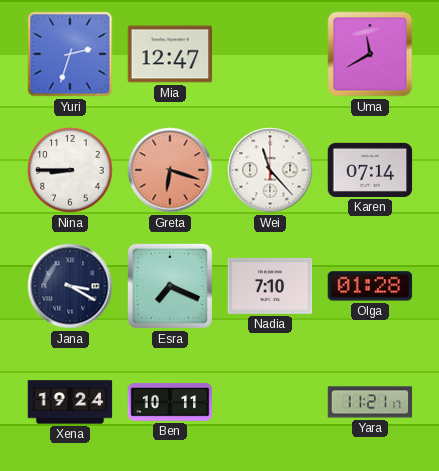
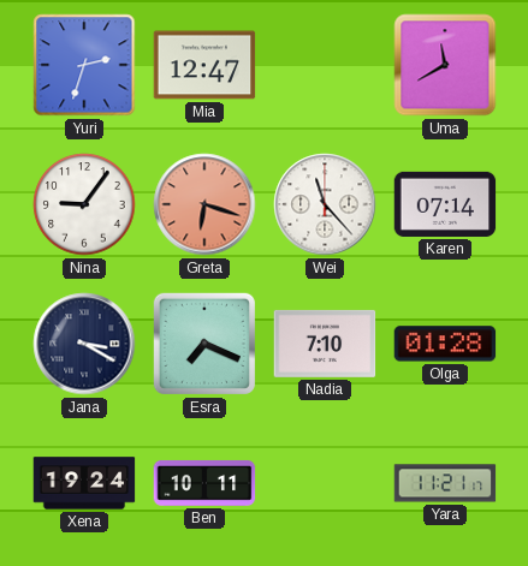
Nina: 8:45 -> 9:06 (84, 204)
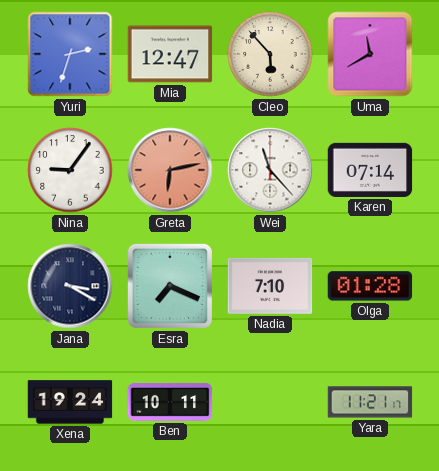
Cleo: none -> 5:53 (270, 54)
Greta: 6:18 -> 6:13 (170, 170)
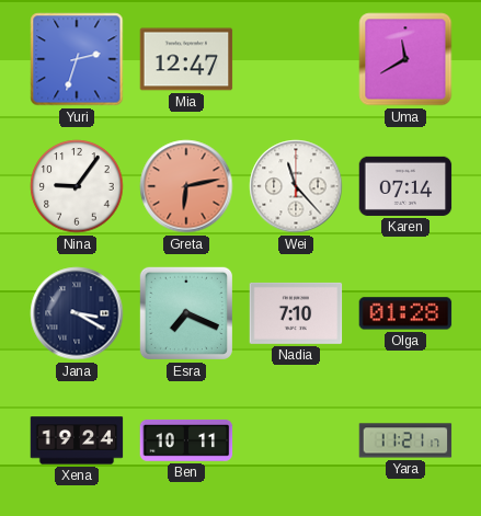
Cleo: 5:53 -> none (270, 54)
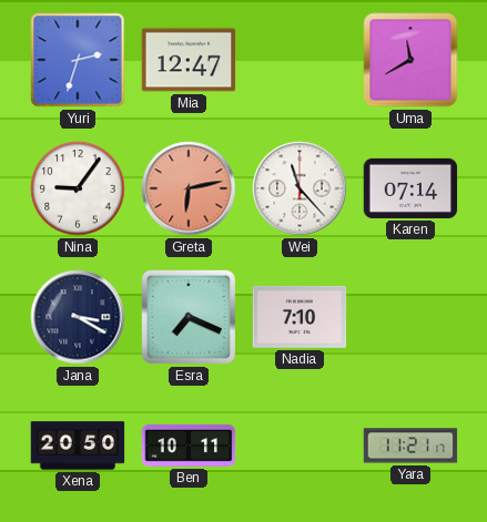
Olga: 01:28 -> none (405, 313)
Xena: 19:24 -> 20:50 (78, 446)
